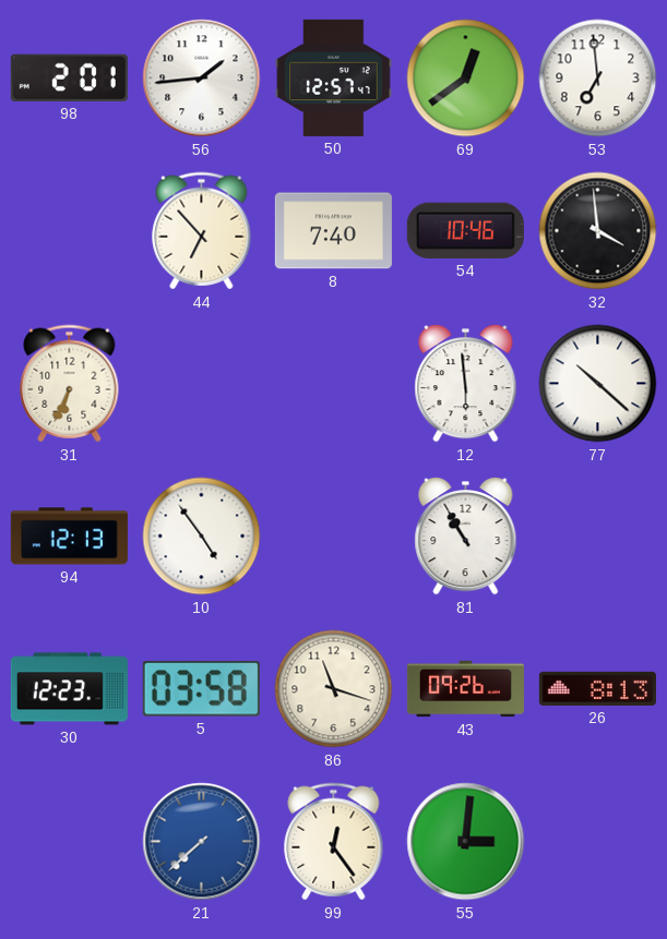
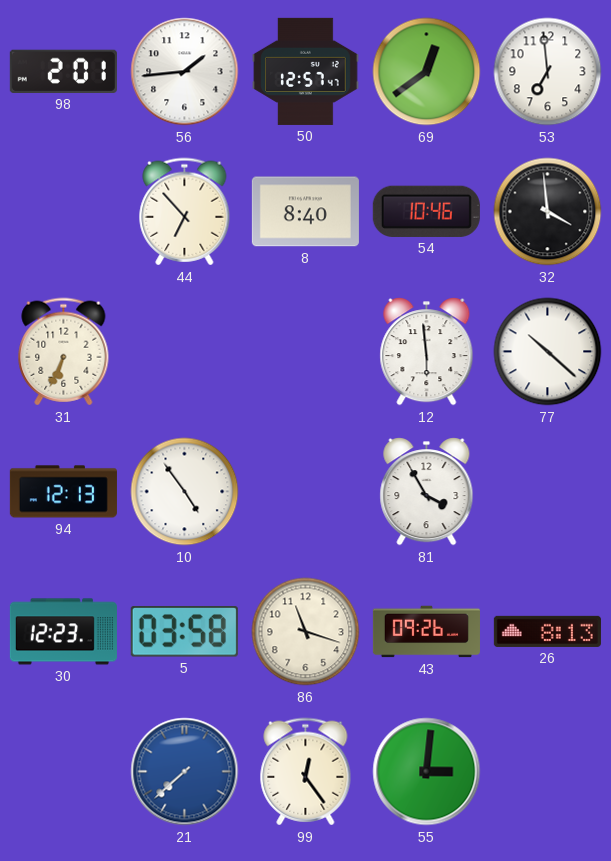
8: 7:40 -> 8:40 (305, 212)
81: 10:55 -> 3:55 (427, 492)
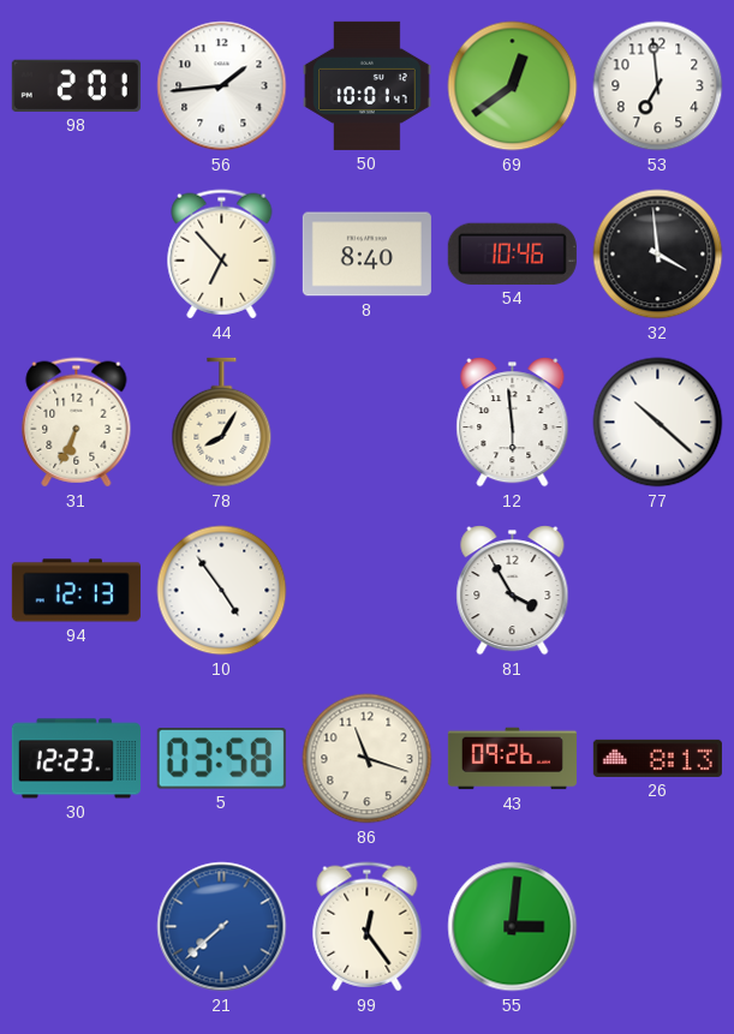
50: 12:57 -> 10:01 (368, 85)
78: none -> 8:05 (222, 423)
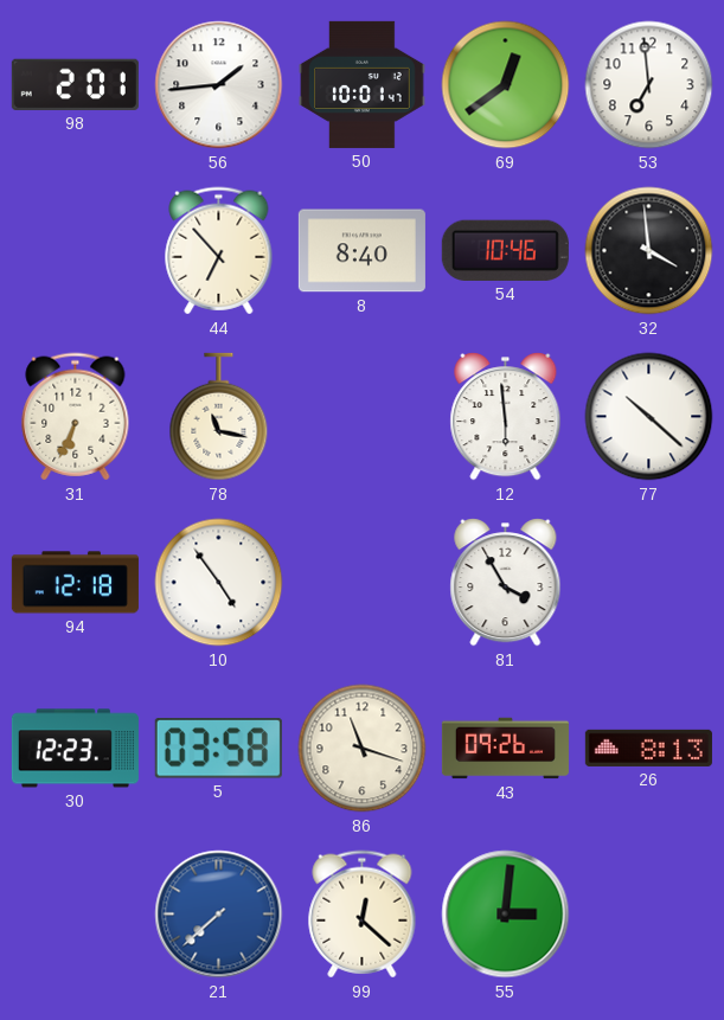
78: 8:05 -> 11:17 (219, 417)
94: 12:13 -> 12:18 (75, 583)
99: 12:24 -> 12:22 (363, 915)
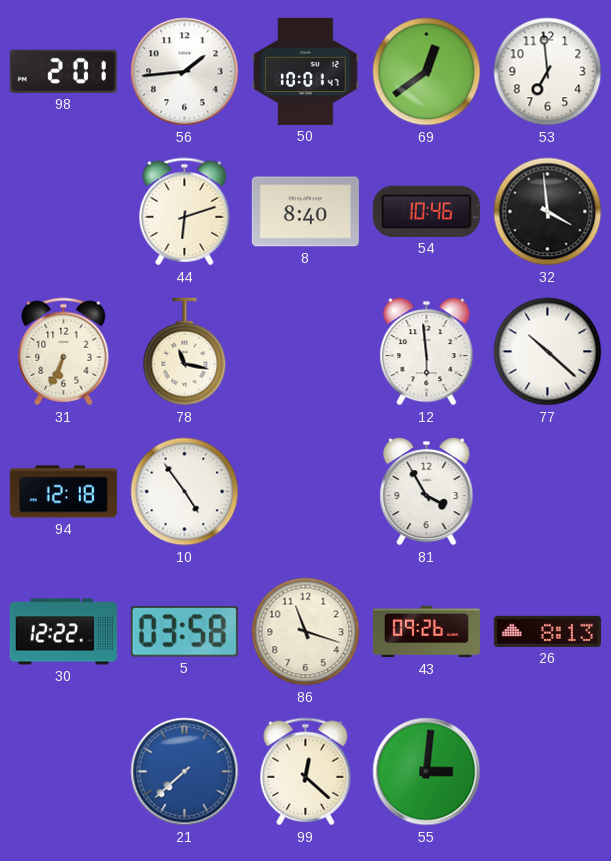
44: 6:53 -> 6:12 (185, 212)
30: 12:23 -> 12:22 (63, 632)
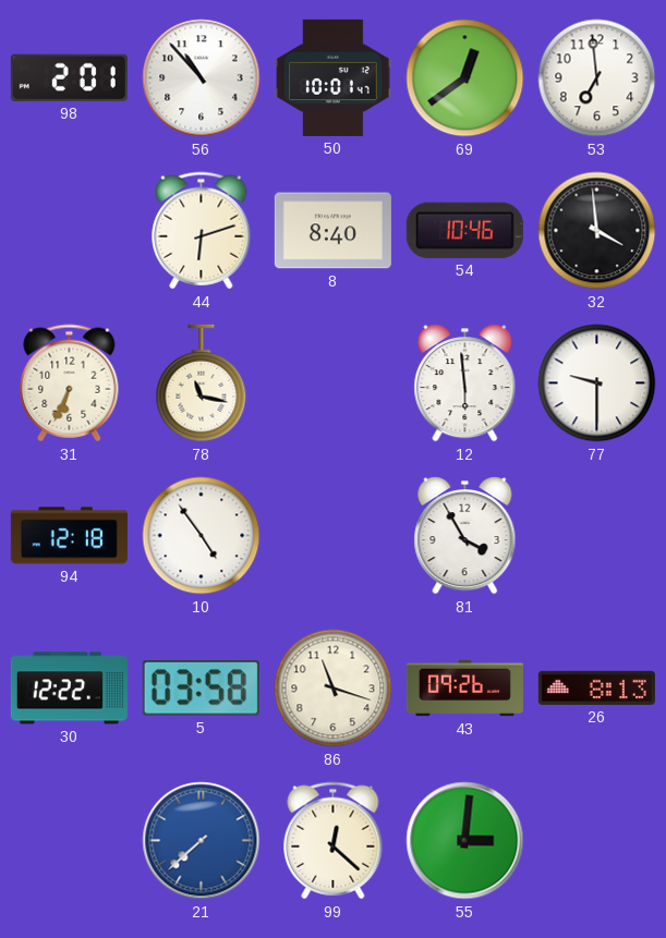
56: 1:44 -> 10:53 (202, 78)
77: 10:22 -> 9:30 (597, 383)
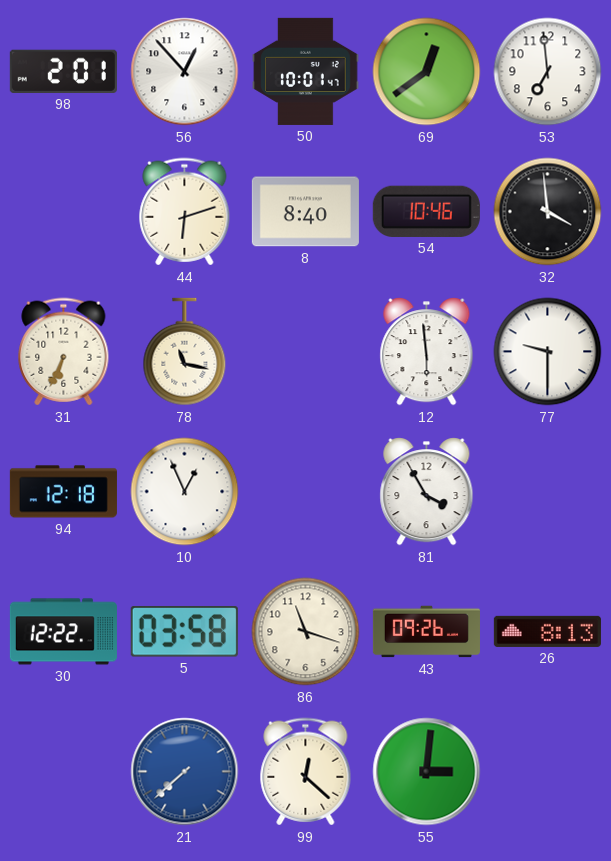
56: 10:53 -> 12:53 (185, 72)
10: 4:54 -> 12:56 (185, 492)
